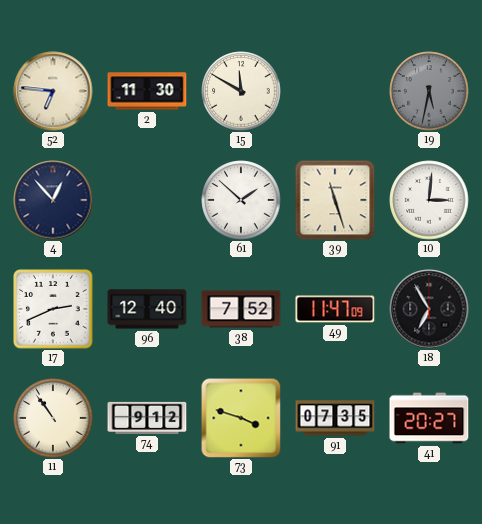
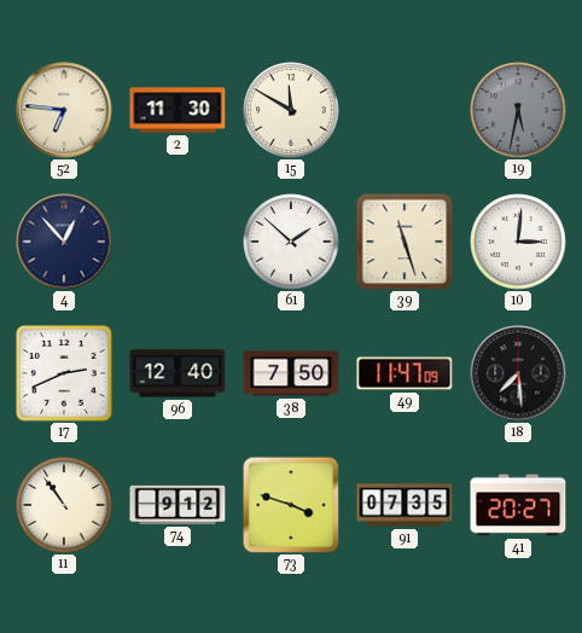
38: 7:52 -> 7:50 (291, 373)
18: 6:55 -> 7:29 (518, 373)
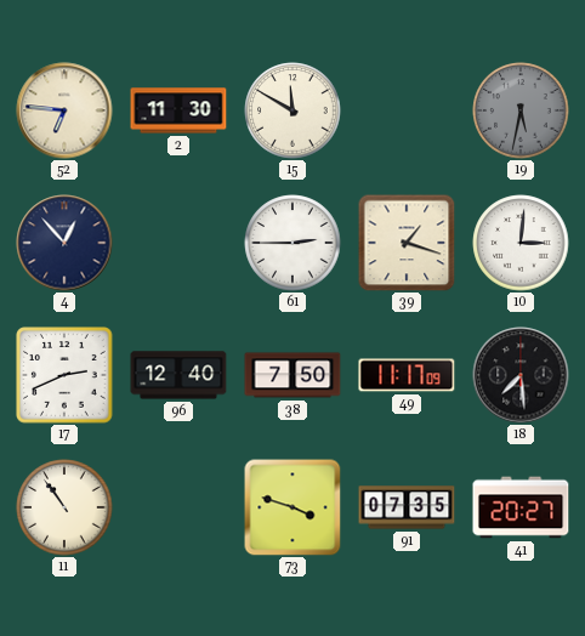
61: 1:52 -> 2:45 (292, 243)
39: 11:27 -> 1:18 (407, 243)
49: 11:47 -> 11:17 (407, 375)
74: 9:12 -> none (177, 505)
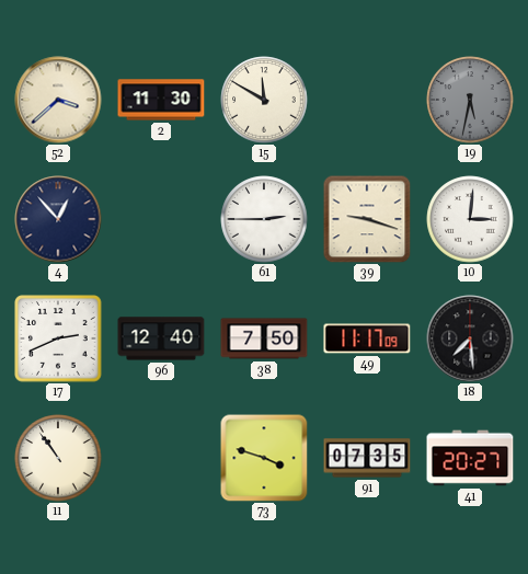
52: 6:46 -> 3:38 (58, 100)
39: 1:18 -> 9:18 (367, 219)
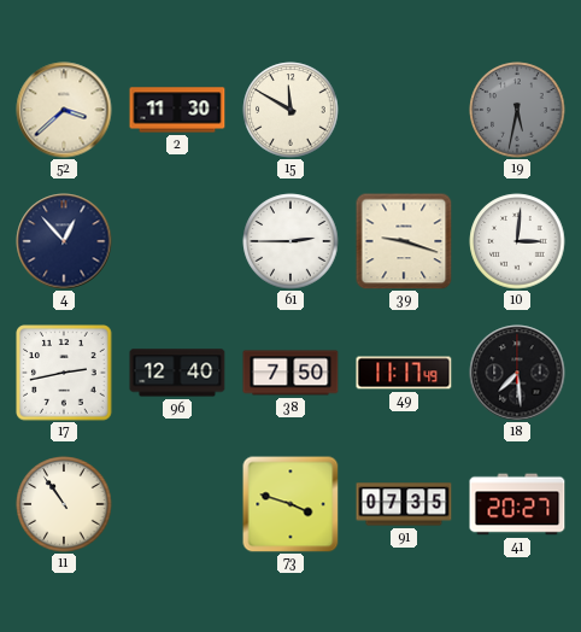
17: 2:41 -> 2:43 (64, 373)
49: 11:17:09 -> 11:17:49 (404, 373)
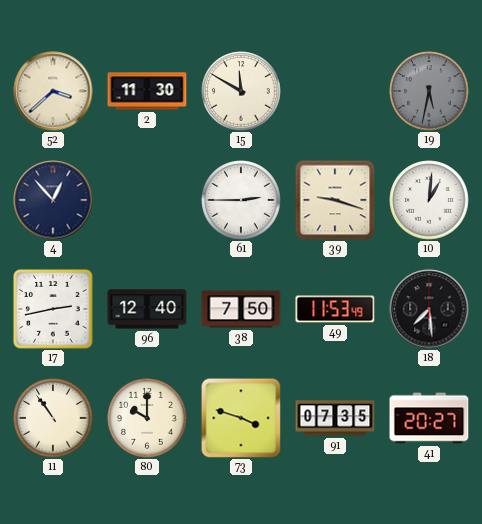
10: 3:01 -> 1:01 (429, 200)
49: 11:17 -> 11:53 (335, 309)
80: none -> 10:00 (147, 418)
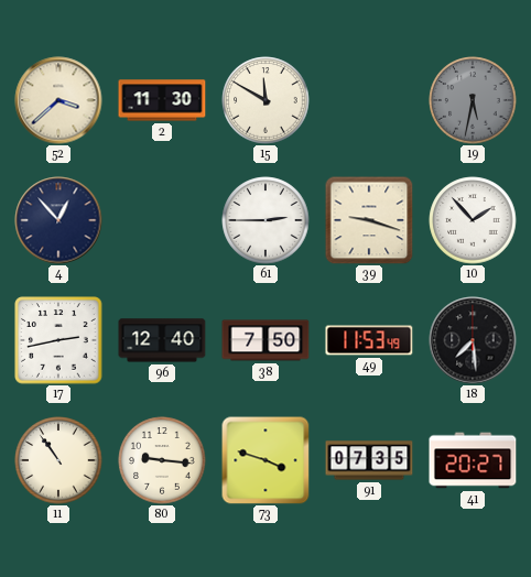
10: 1:01 -> 1:53 (473, 220)
80: 10:00 -> 9:16 (162, 460)
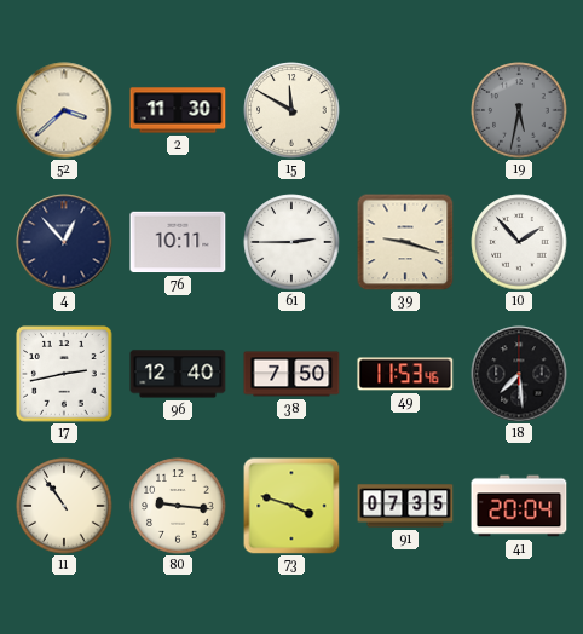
76: none -> 10:11 (178, 242)
49: 11:53:49 -> 11:53:46 (405, 374)
41: 20:27 -> 20:04 (519, 506)
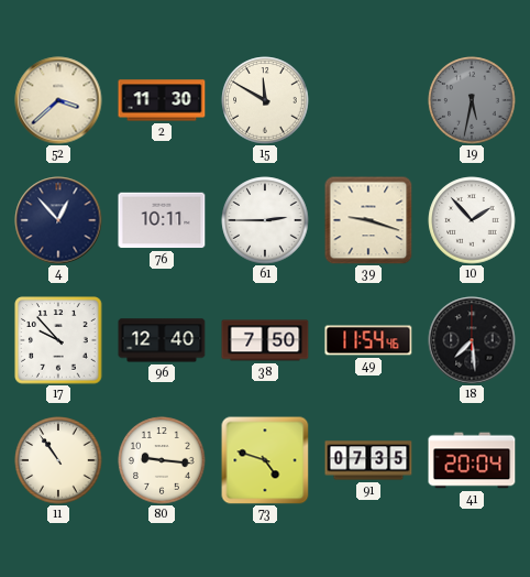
17: 2:43 -> 9:53 (58, 340)
49: 11:53 -> 11:54 (368, 340)
73: 3:48 -> 4:48 (265, 460)
